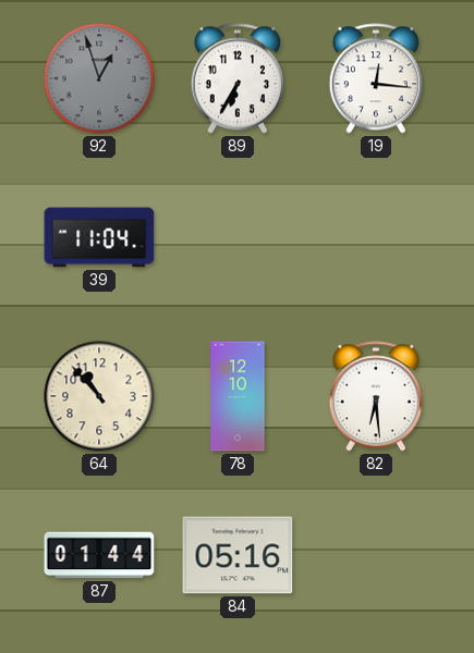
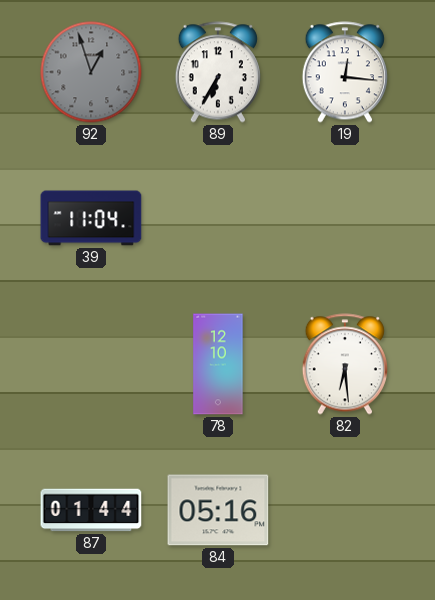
64: 10:53 -> none (99, 396)
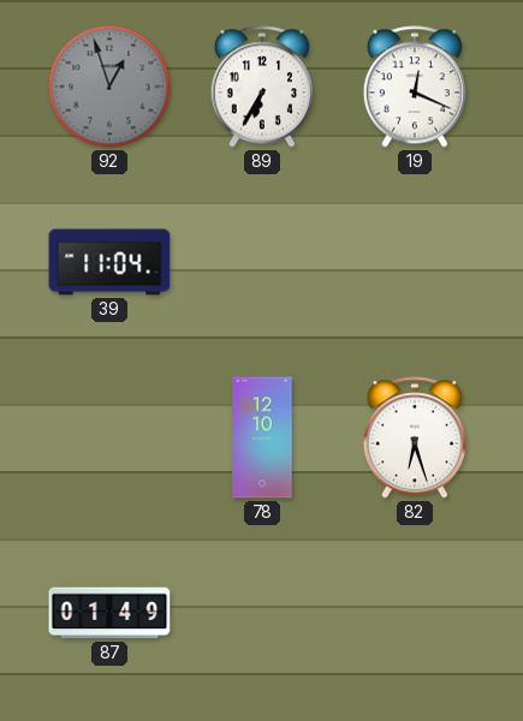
19: 12:16 -> 12:19 (415, 87)
82: 6:29 -> 6:27 (415, 437)
87: 01:44 -> 01:49 (109, 613)
84: 05:16 -> none (218, 510)
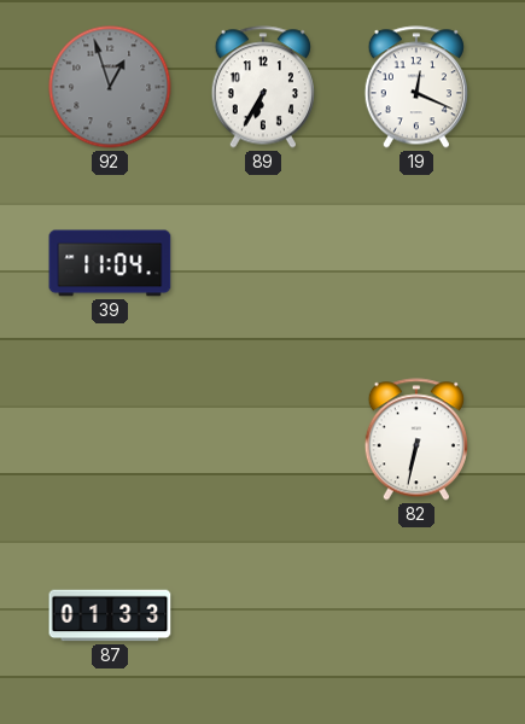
78: 12:10 -> none (262, 437)
82: 6:27 -> 6:32 (416, 439)
87: 01:49 -> 01:33 (110, 615)
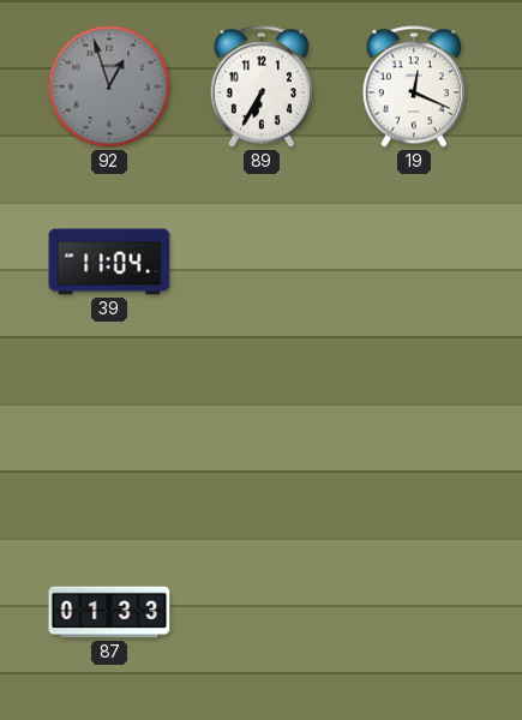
82: 6:32 -> none (416, 439)
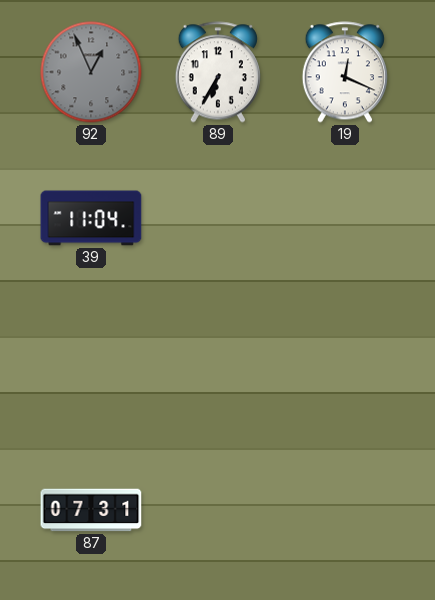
92: 12:57 -> 12:56 (91, 72)
87: 01:33 -> 07:31 (91, 510)
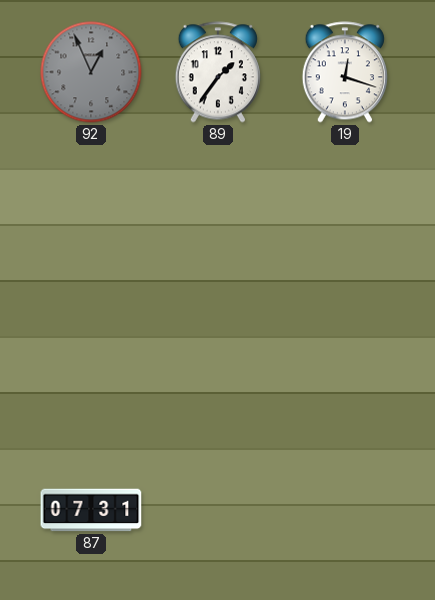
89: 6:35 -> 1:36 (218, 72)
19: 12:19 -> 12:18 (345, 72)
39: 11:04 -> none (91, 218)
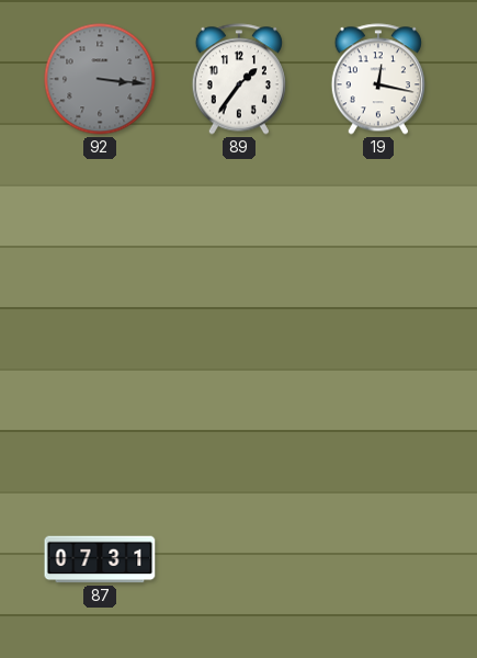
92: 12:56 -> 3:16 (100, 79)
19: 12:18 -> 12:17 (378, 79)
